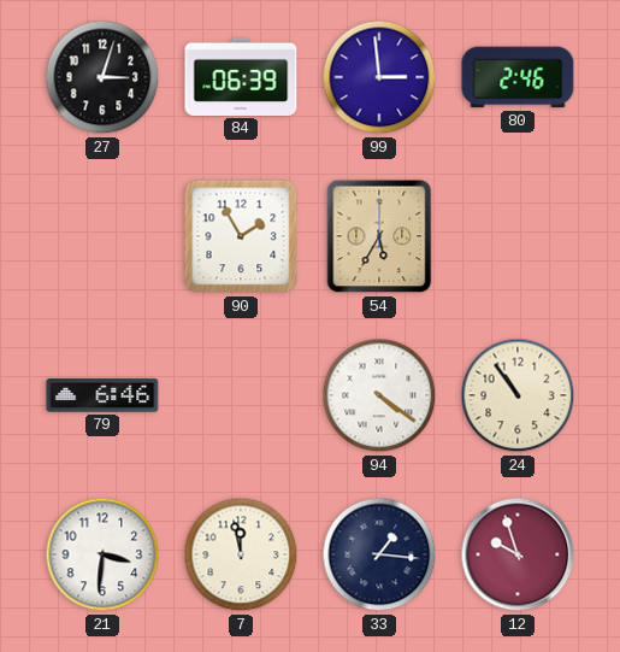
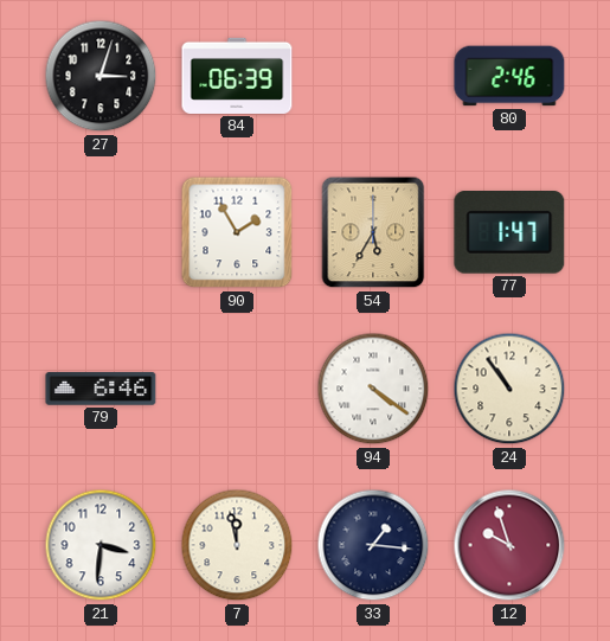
99: 2:59 -> none (379, 77)
77: none -> 1:47 (509, 233)
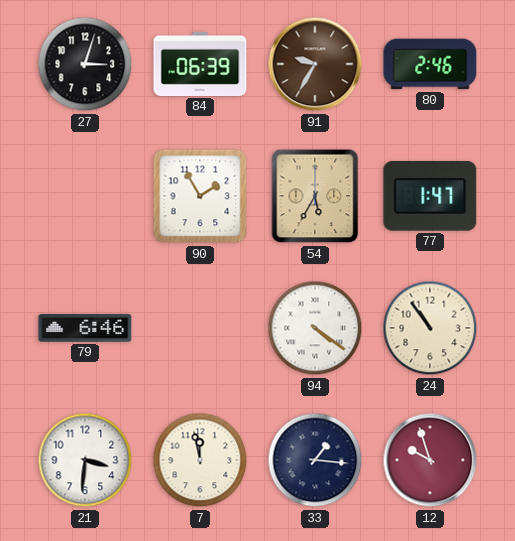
91: none -> 9:35 (315, 64)
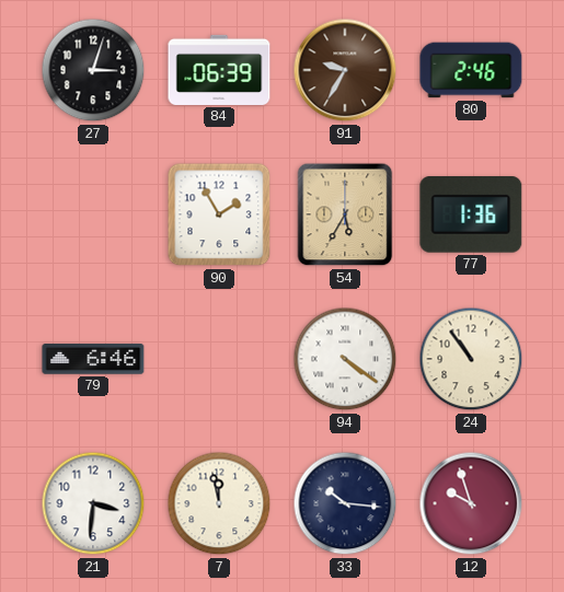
77: 1:47 -> 1:36 (471, 216)
33: 1:16 -> 10:16 (345, 503)
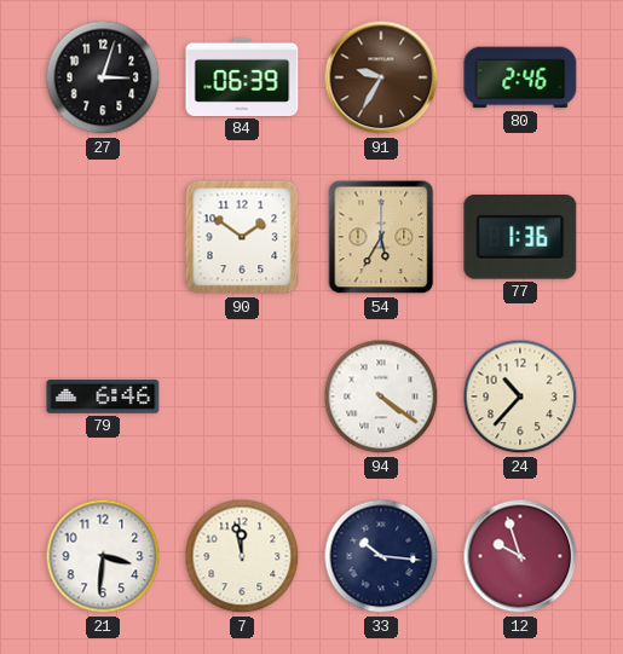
90: 1:55 -> 1:51 (242, 237)
24: 10:54 -> 10:37 (520, 397)
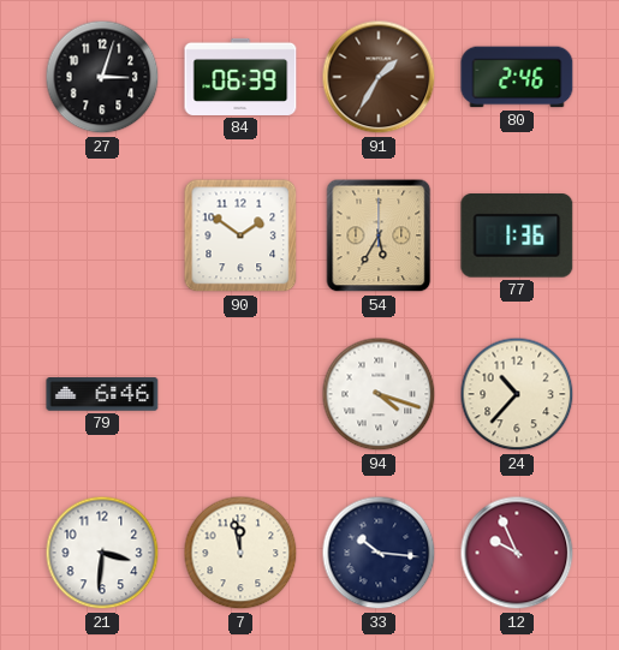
91: 9:35 -> 1:35 (379, 77)
94: 4:21 -> 4:18 (379, 394)
12: 9:57 -> 9:56 (517, 553)
